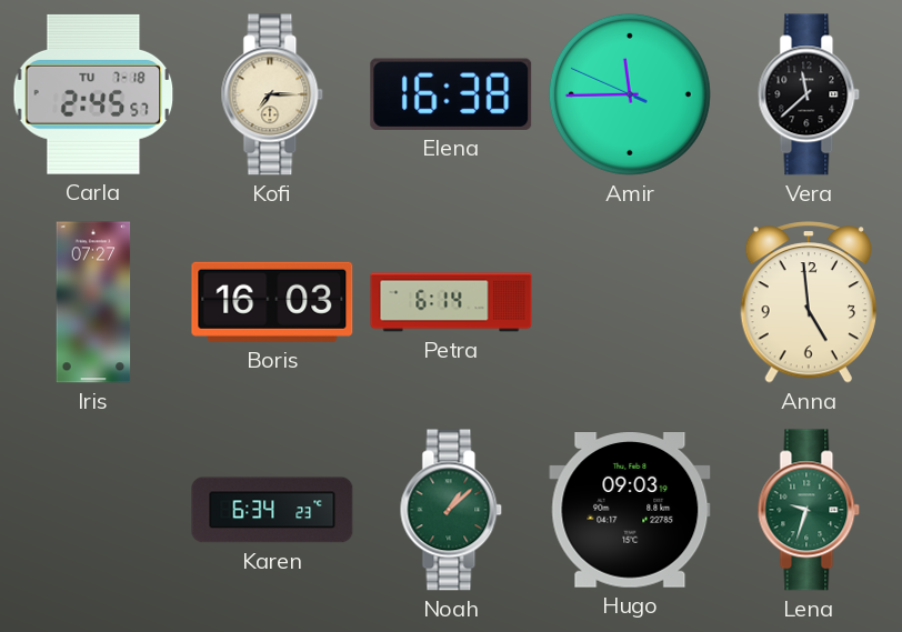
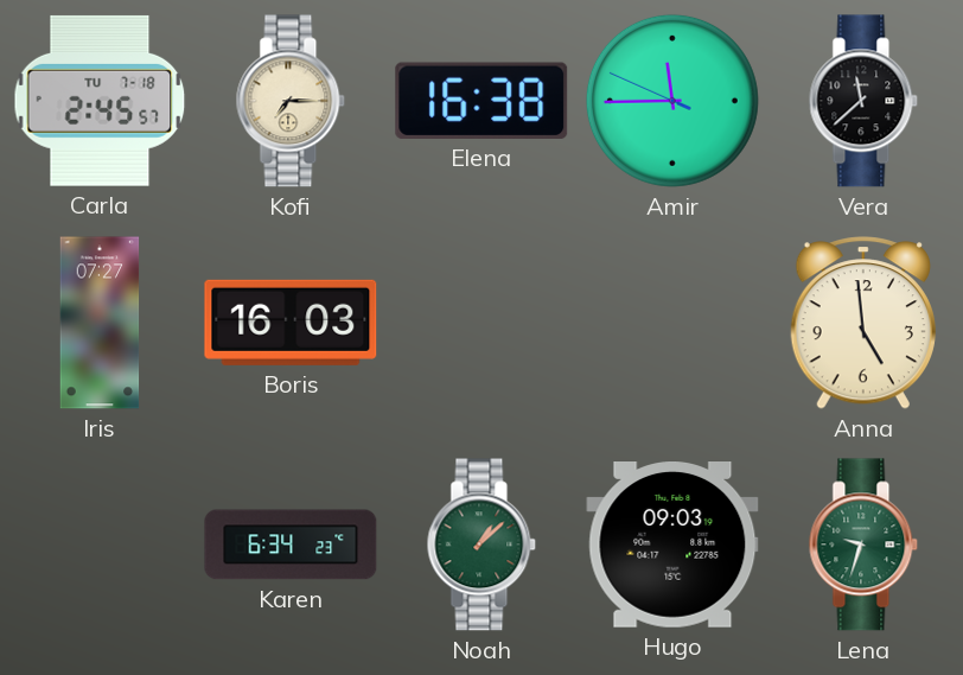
Petra: 6:14 -> none (451, 302)
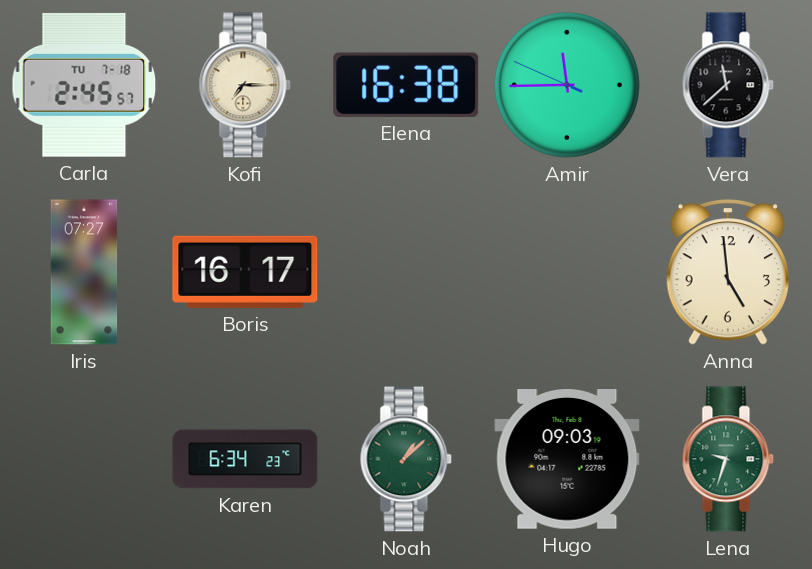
Boris: 16:03 -> 16:17 (245, 272)
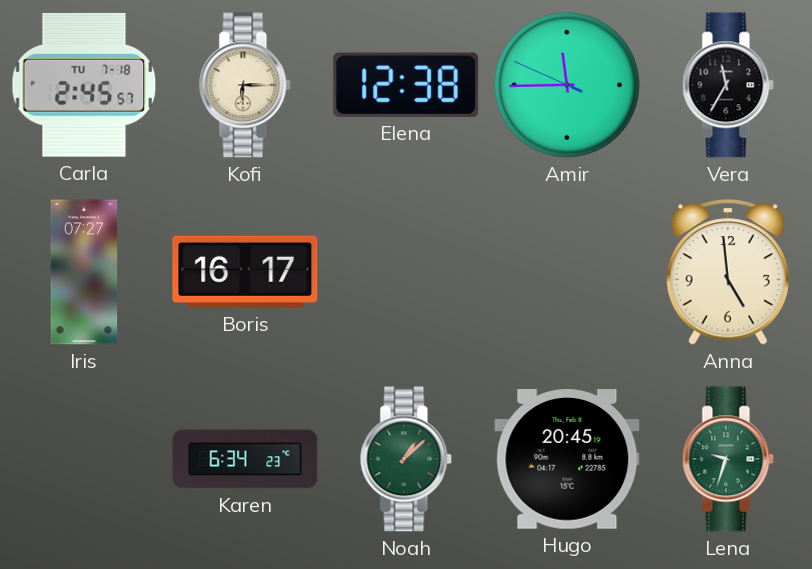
Kofi: 7:15 -> 6:15 (245, 85)
Elena: 16:38 -> 12:38 (406, 85)
Vera: 11:38 -> 11:35 (728, 85)
Hugo: 09:03 -> 20:45 (567, 460)
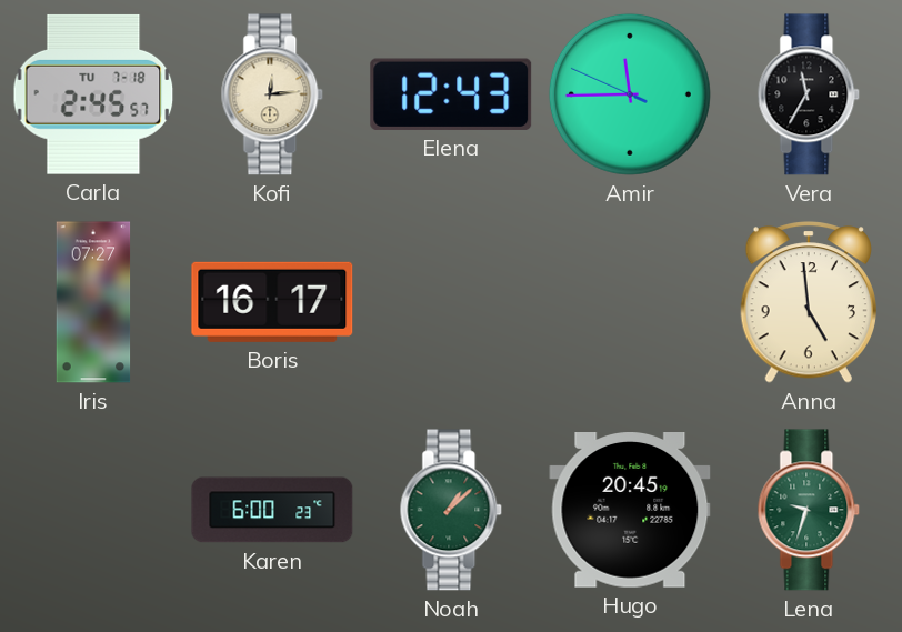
Kofi: 6:15 -> 12:14 (272, 94)
Elena: 12:38 -> 12:43 (451, 94)
Karen: 6:34 -> 6:00 (272, 510)
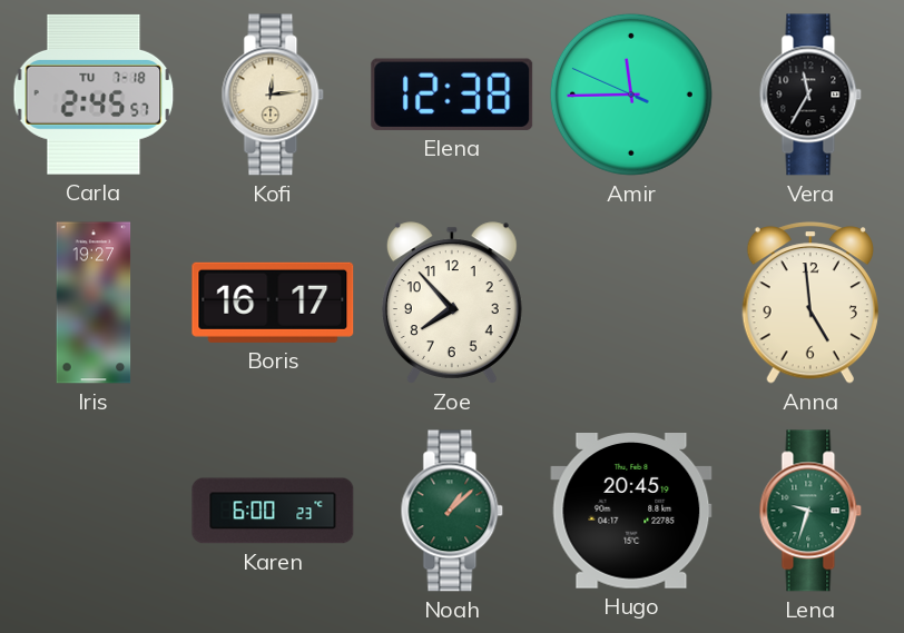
Elena: 12:43 -> 12:38 (452, 95)
Iris: 07:27 -> 19:27 (94, 303)
Zoe: none -> 7:53 (452, 303)
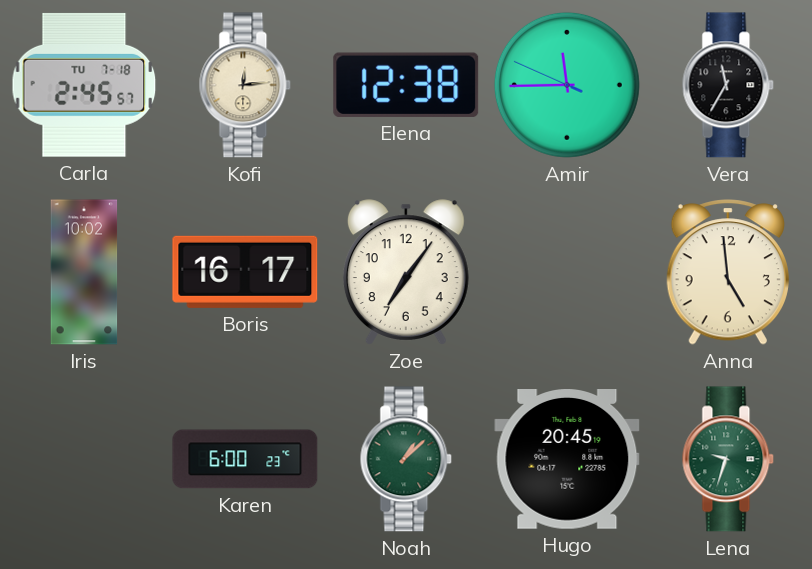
Iris: 19:27 -> 10:02 (84, 272)
Zoe: 7:53 -> 7:06 (406, 272)
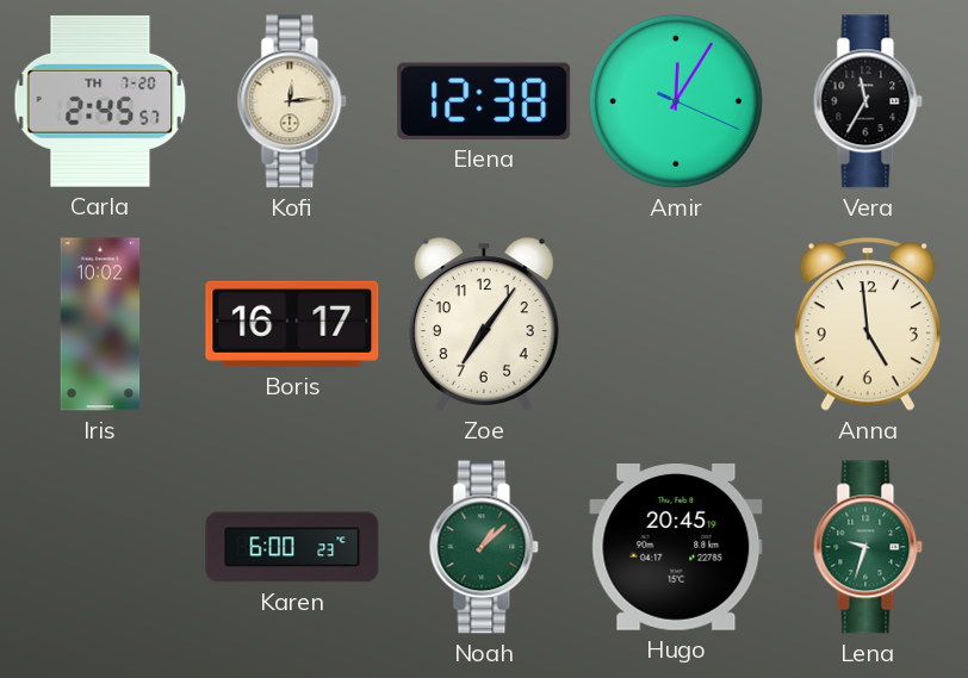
Carla date: TU 7-18 -> TH 7-20 (100, 101)
Amir: 11:44 -> 12:05 (676, 101)
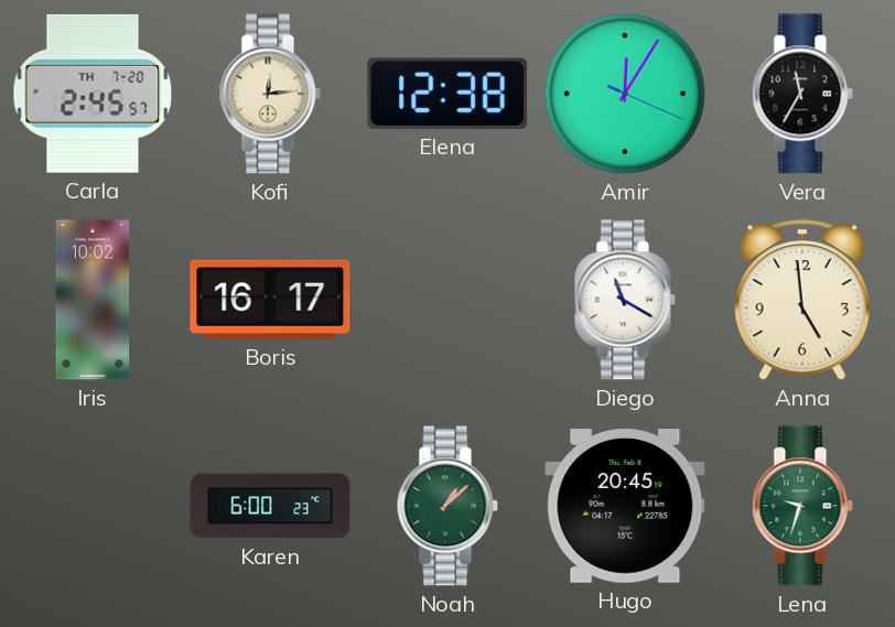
Zoe: 7:06 -> none (484, 324)
Diego: none -> 11:20 (625, 300)
